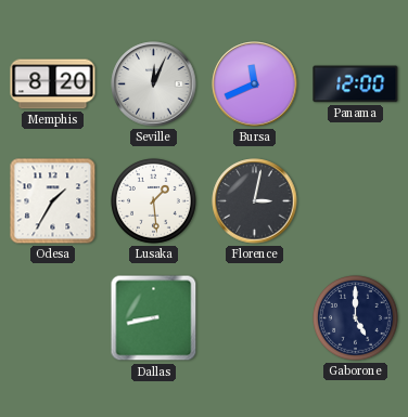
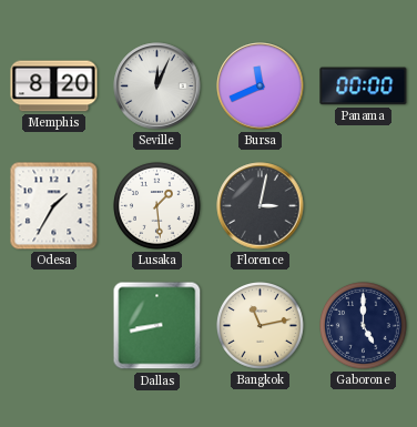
Panama: 12:00 -> 00:00 (364, 87)
Bangkok: none -> 11:13 (261, 326)
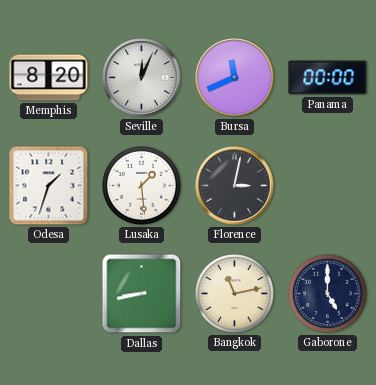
Odesa: 1:35 -> 1:33 (49, 186)
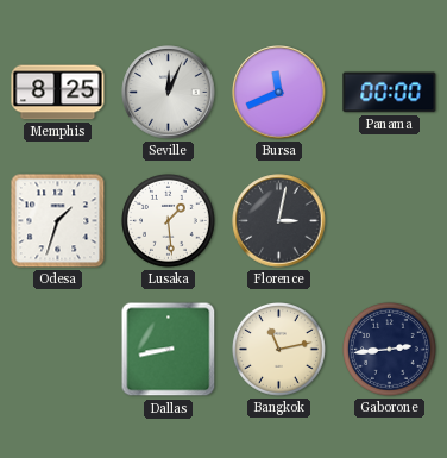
Memphis: 8:20 -> 8:25 (58, 93)
Gaborone: 5:00 -> 2:44 (390, 350)
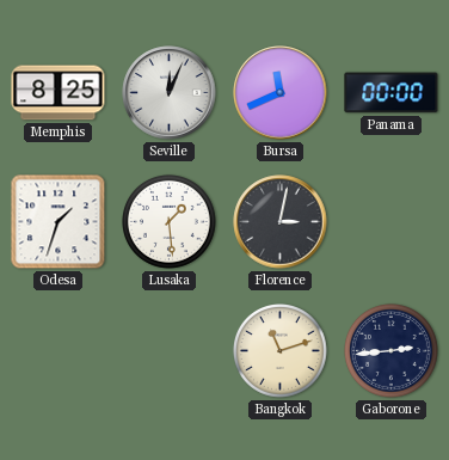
Dallas: 8:43 -> none (169, 350)
Bangkok: 11:13 -> 11:12 (281, 351)
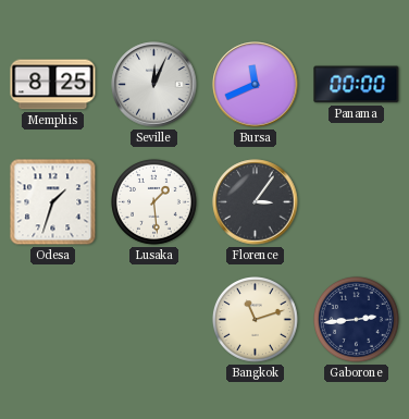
Florence: 3:02 -> 3:06 (256, 202)
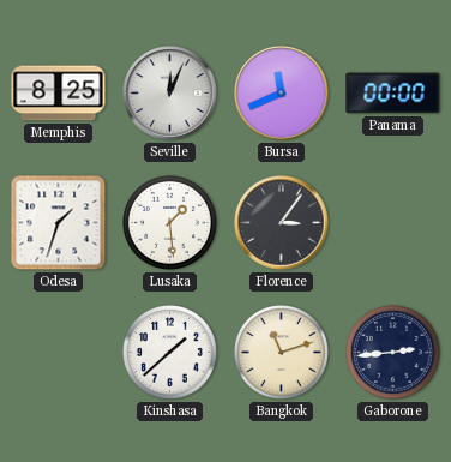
Kinshasa: none -> 1:38 (170, 353)
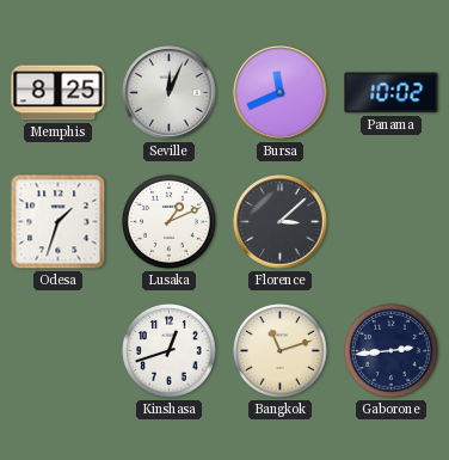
Panama: 00:00 -> 10:02 (392, 93)
Lusaka: 1:29 -> 1:11 (170, 222)
Florence: 3:06 -> 3:08 (281, 222)
Kinshasa: 1:38 -> 12:42 (170, 351)
